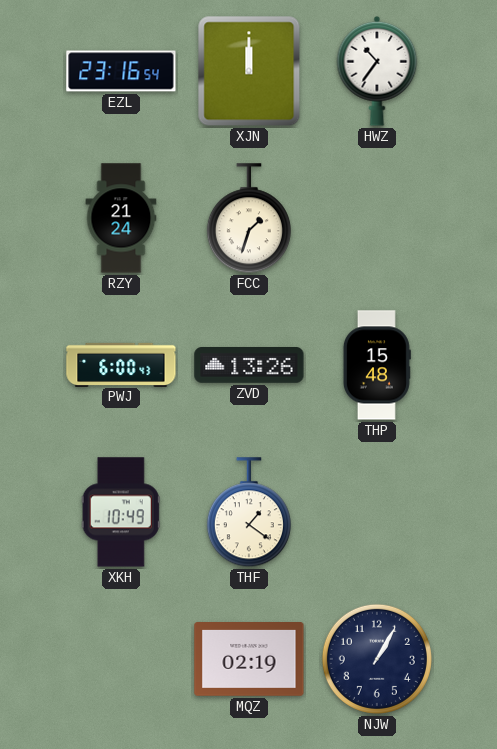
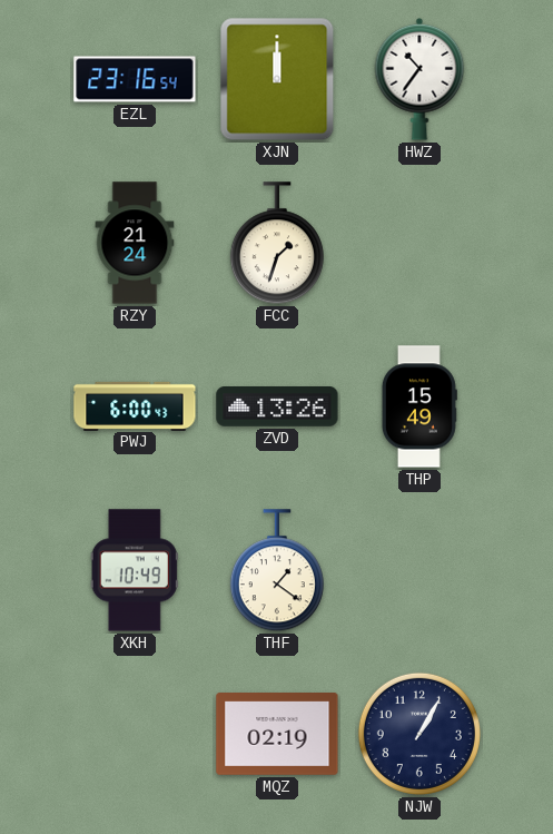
THP: 15:48 -> 15:49 (419, 406)
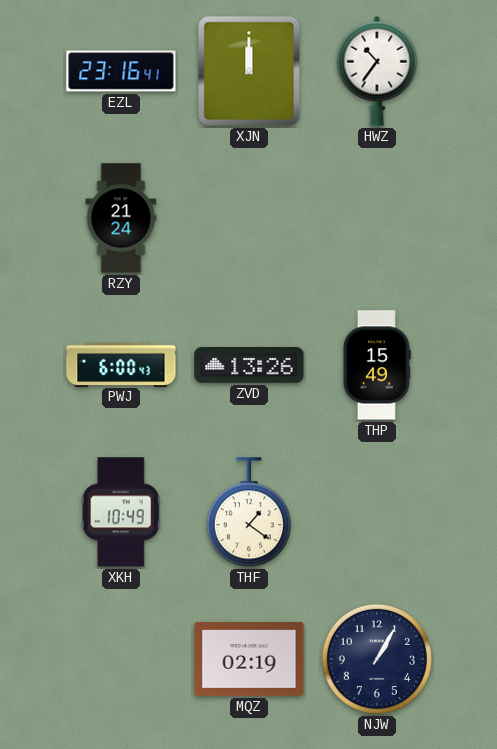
EZL: 23:16:54 -> 23:16:41 (121, 71)
FCC: 1:33 -> none (277, 244)
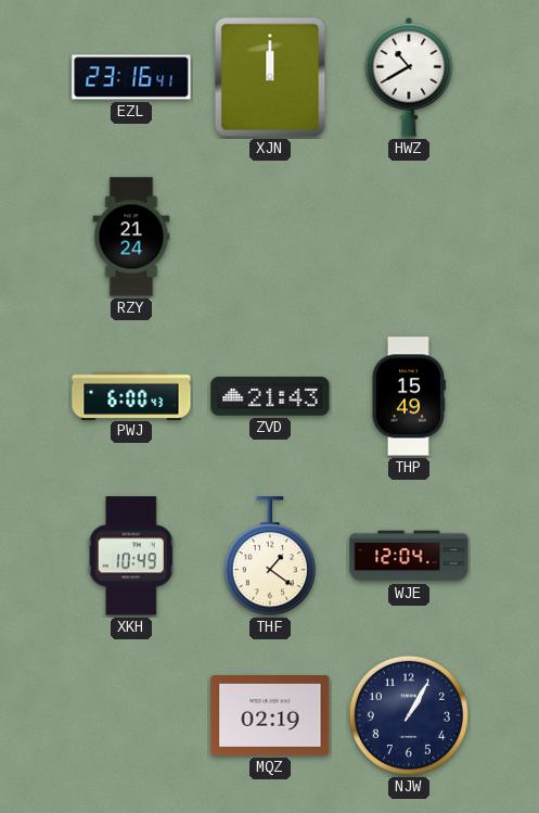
HWZ: 10:36 -> 10:40 (409, 77)
ZVD: 13:26 -> 21:43 (270, 397)
WJE: none -> 12:04 (409, 556)
